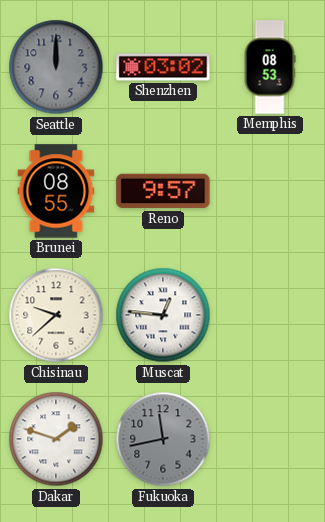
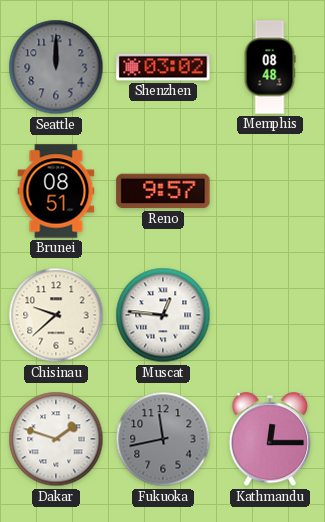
Memphis: 08:53 -> 08:48 (270, 67)
Brunei: 08:55 -> 08:51 (56, 191)
Kathmandu: none -> 12:15 (269, 440)
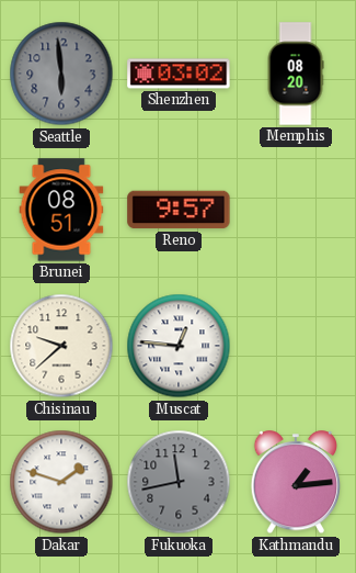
Seattle: 12:00 -> 5:59 (61, 74)
Memphis: 08:48 -> 08:20 (296, 74)
Kathmandu: 12:15 -> 1:14 (295, 483)
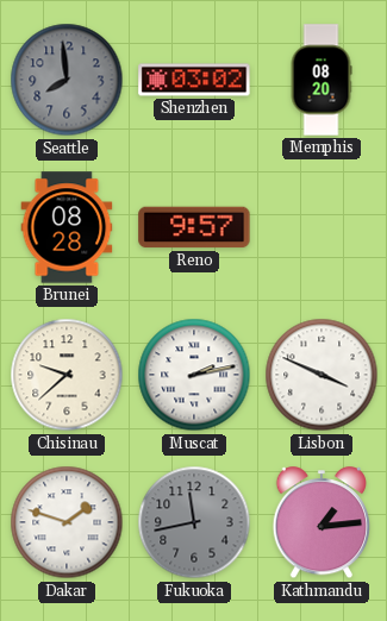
Seattle: 5:59 -> 7:59 (67, 80)
Brunei: 08:51 -> 08:28 (67, 227)
Muscat: 12:46 -> 2:13 (194, 375)
Lisbon: none -> 3:49 (322, 375)
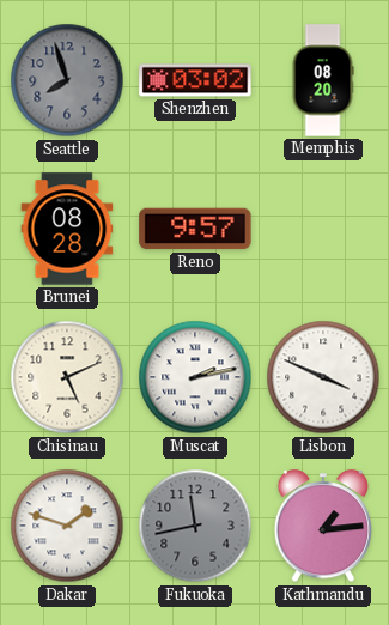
Seattle: 7:59 -> 7:57 (67, 80)
Chisinau: 9:38 -> 5:11 (67, 377)
